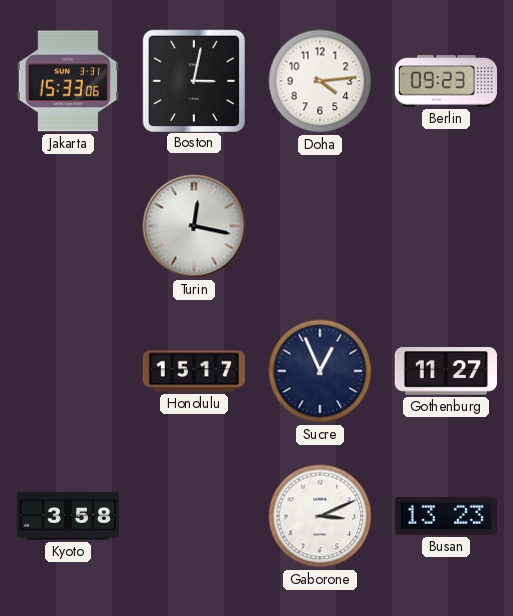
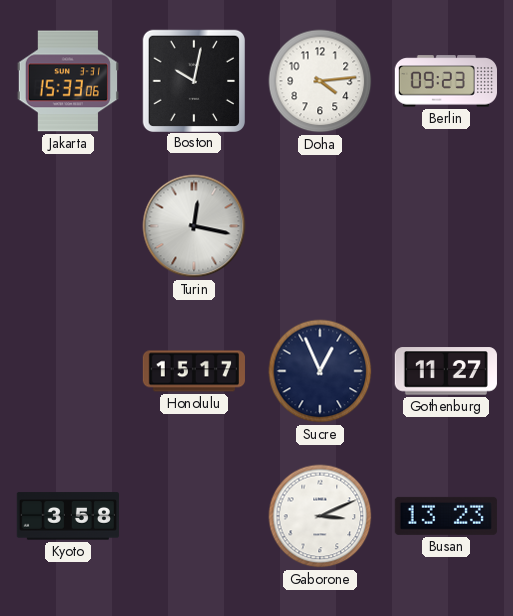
Boston: 3:02 -> 10:02 (193, 80)
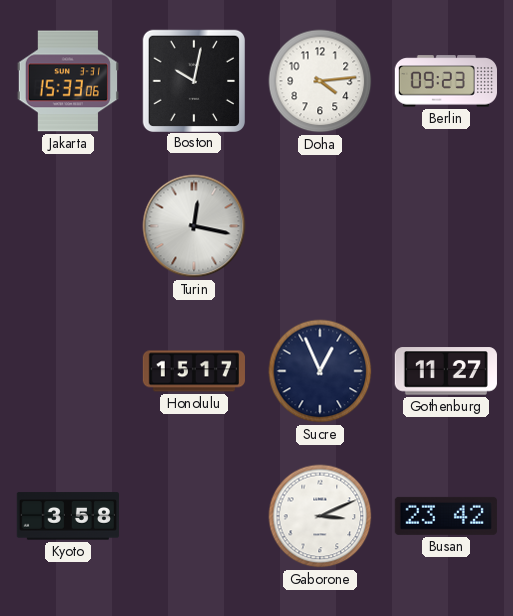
Busan: 13:23 -> 23:42 (446, 516)
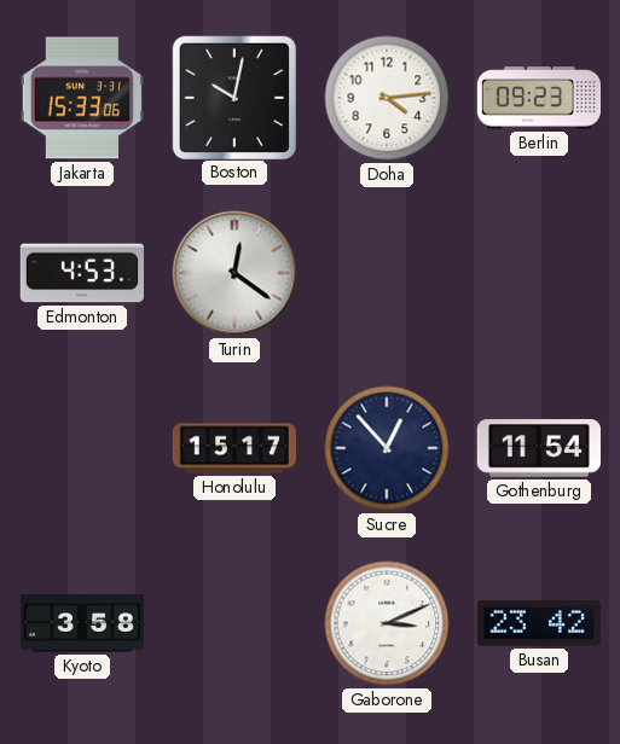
Edmonton: none -> 4:53 (82, 273)
Turin: 12:17 -> 12:21 (234, 273)
Sucre: 12:56 -> 12:53 (387, 448)
Gothenburg: 11:27 -> 11:54 (539, 448)
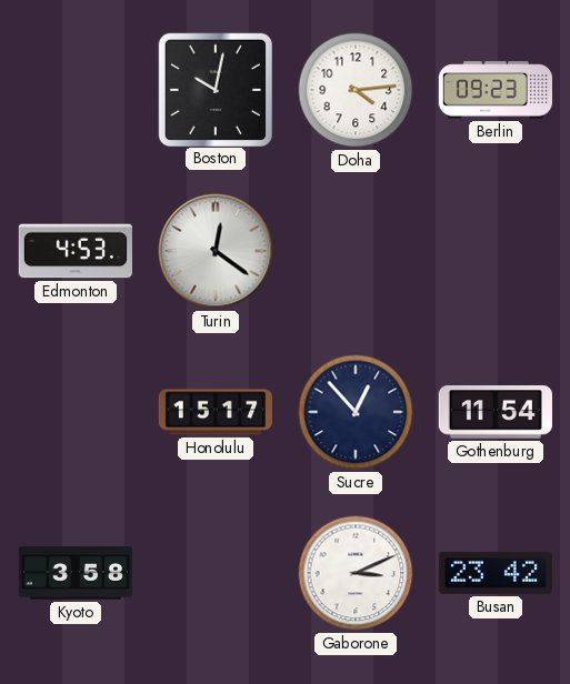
Jakarta: 15:33 -> none (82, 98)
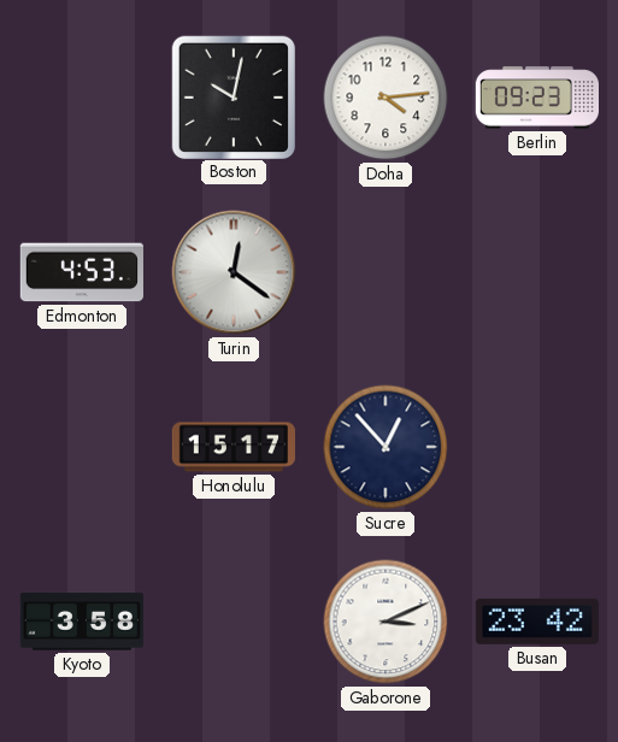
Gothenburg: 11:54 -> none (496, 412)
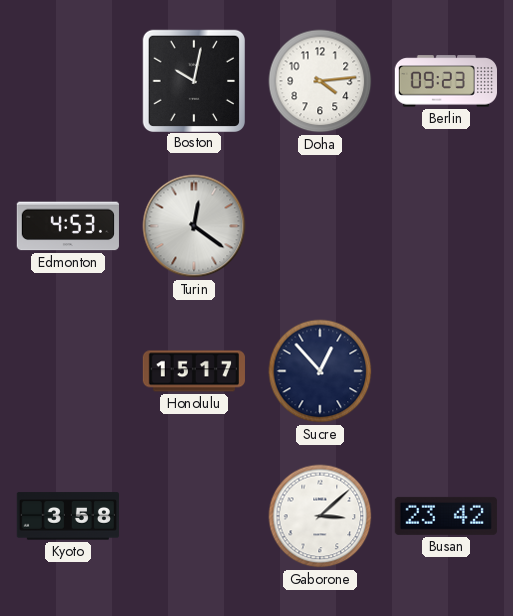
Gaborone: 3:11 -> 3:08 (320, 516)
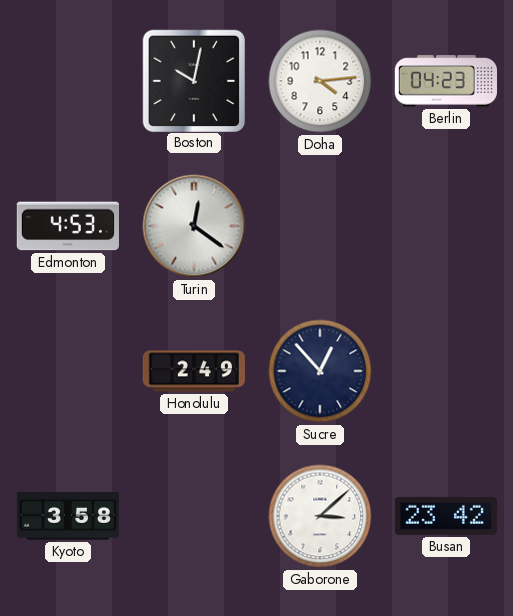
Berlin: 09:23 -> 04:23 (445, 81)
Honolulu: 15:17 -> 2:49 (193, 371)
